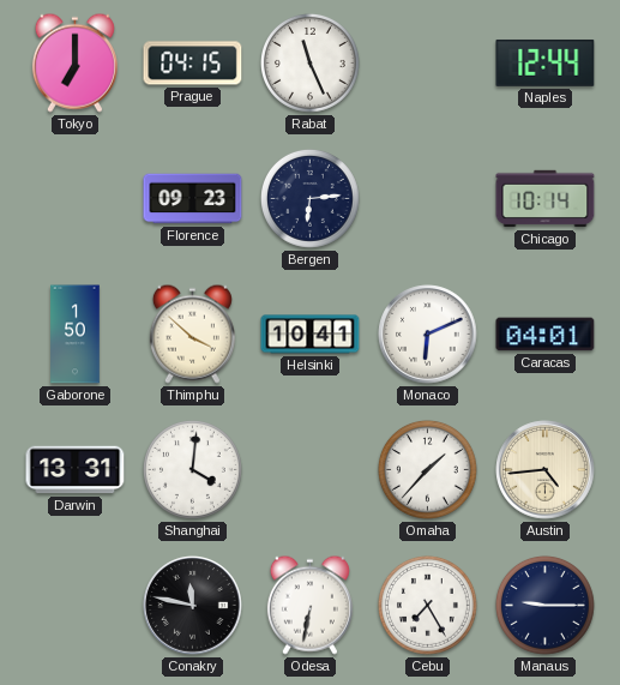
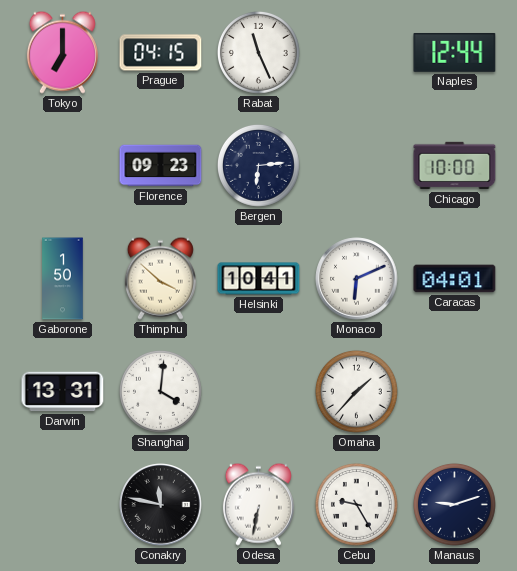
Chicago: 10:14 -> 10:00 (455, 166)
Austin: 4:44 -> none (546, 470)
Cebu: 7:25 -> 9:25 (356, 504)
Manaus: 9:15 -> 9:12 (454, 504)
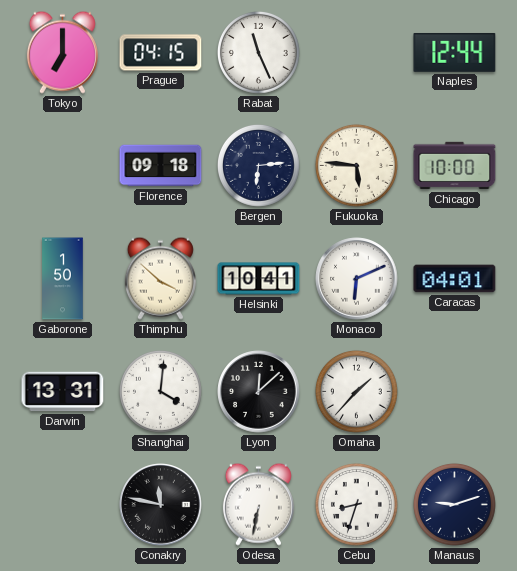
Florence: 09:23 -> 09:18 (161, 166)
Fukuoka: none -> 5:46 (356, 165)
Lyon: none -> 12:08 (259, 392)
Cebu: 9:25 -> 8:33 (356, 504)
